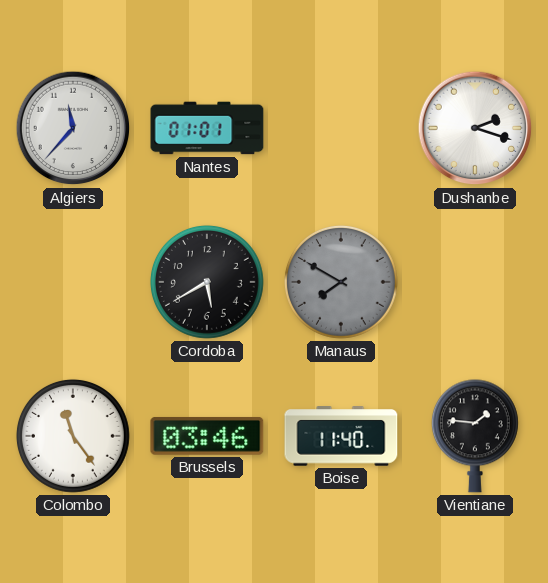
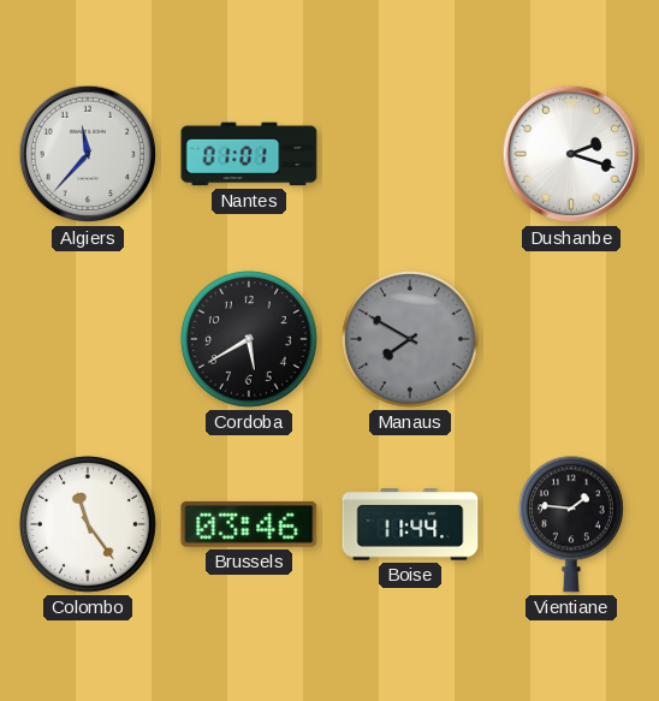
Boise: 11:40 -> 11:44 (410, 524)
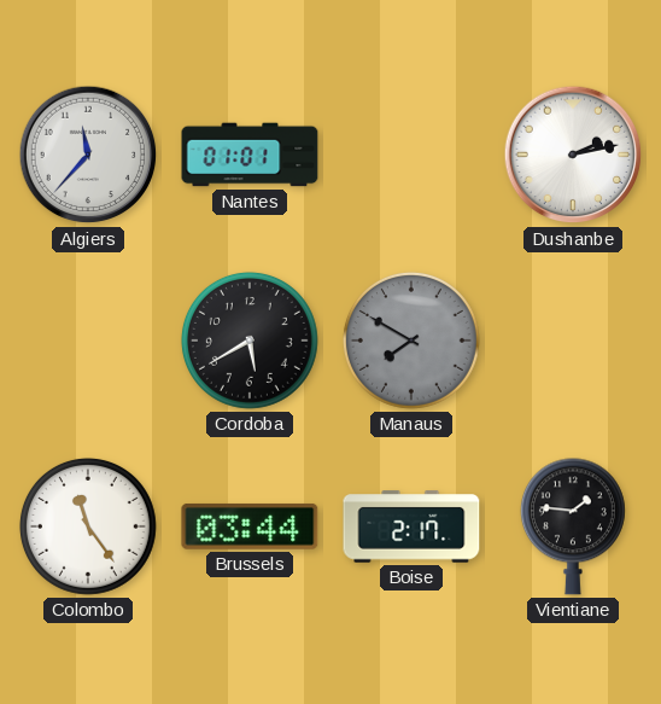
Dushanbe: 2:18 -> 2:13 (573, 155)
Brussels: 03:46 -> 03:44 (250, 526)
Boise: 11:44 -> 2:17 (411, 526)
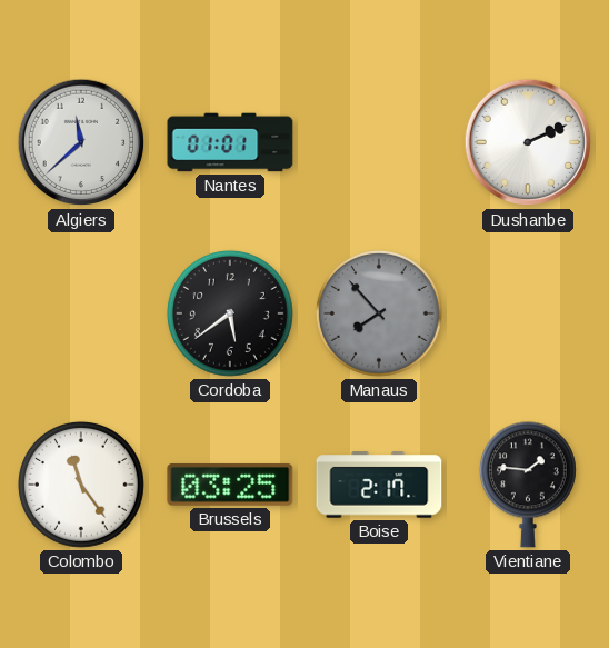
Algiers: 11:37 -> 11:38 (81, 142)
Dushanbe: 2:13 -> 2:11 (528, 142)
Cordoba: 5:40 -> 5:39 (230, 313)
Manaus: 7:50 -> 7:53 (379, 313)
Brussels: 03:44 -> 03:25 (230, 485)
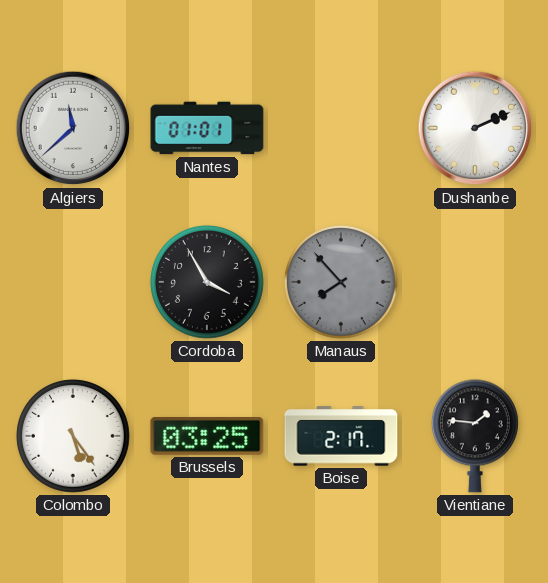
Cordoba: 5:39 -> 3:55 (207, 282)
Colombo: 11:24 -> 5:24 (73, 436)
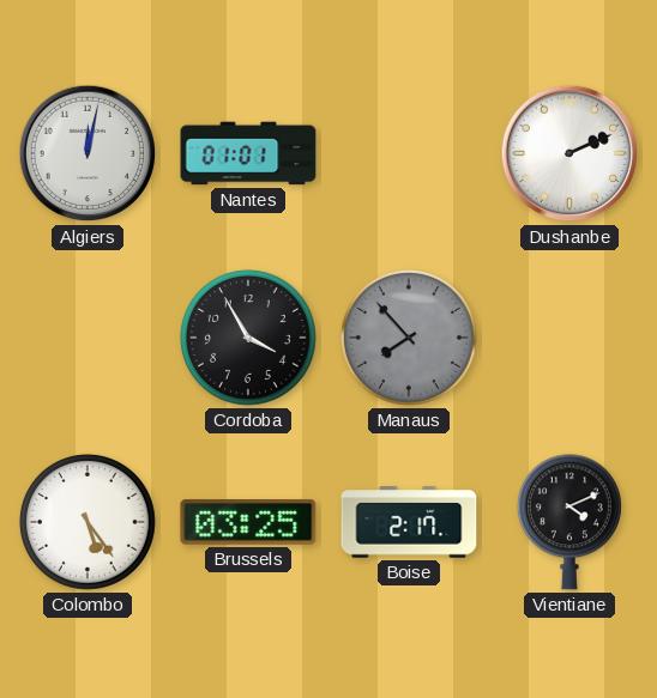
Algiers: 11:38 -> 12:02 (88, 153)
Vientiane: 1:46 -> 4:11 (569, 522)
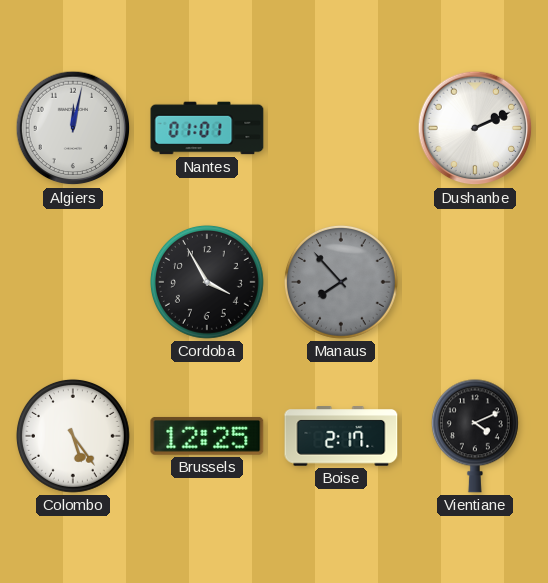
Brussels: 03:25 -> 12:25 (207, 436)
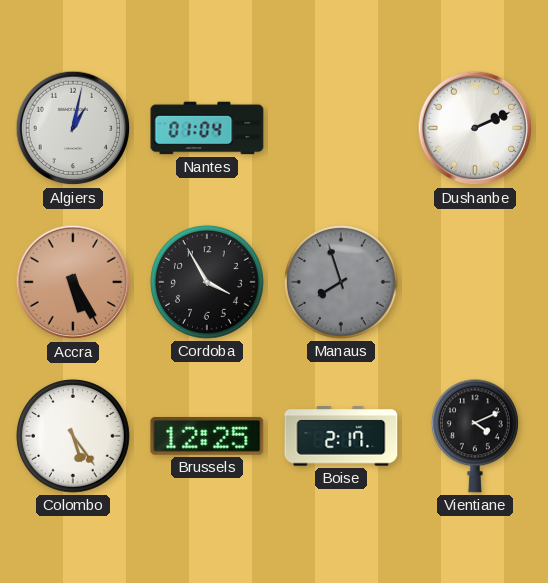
Algiers: 12:02 -> 1:02 (73, 128)
Nantes: 01:01 -> 01:04 (207, 128)
Accra: none -> 5:25 (73, 282)
Manaus: 7:53 -> 7:57 (341, 282)
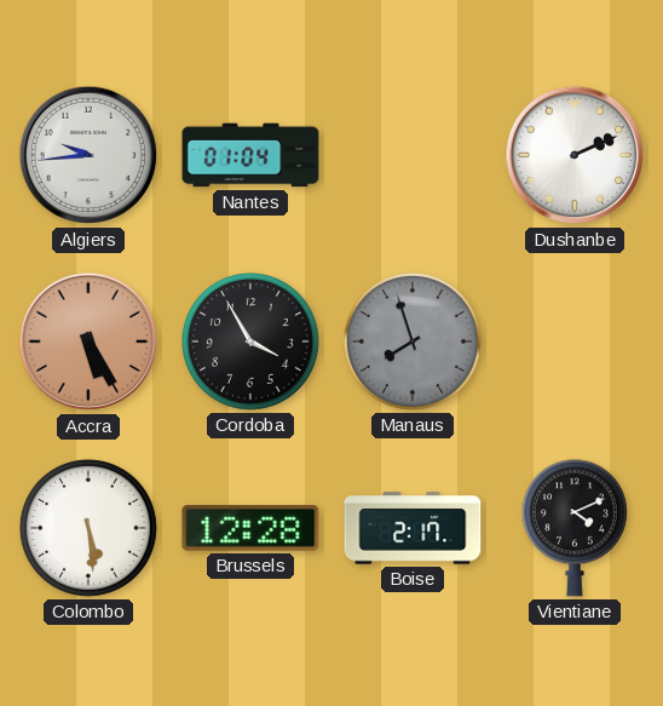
Algiers: 1:02 -> 9:44 (88, 155)
Colombo: 5:24 -> 5:29 (88, 528)
Brussels: 12:25 -> 12:28 (250, 528)
